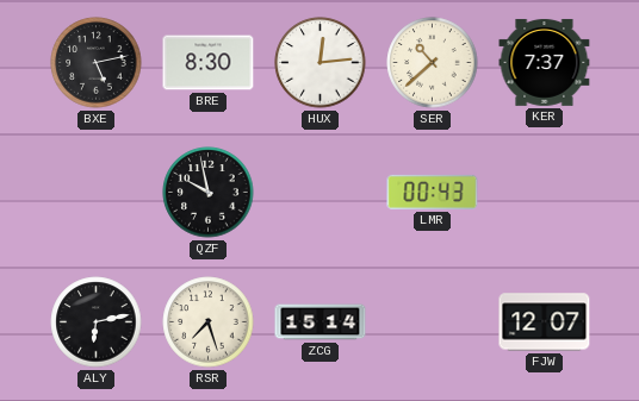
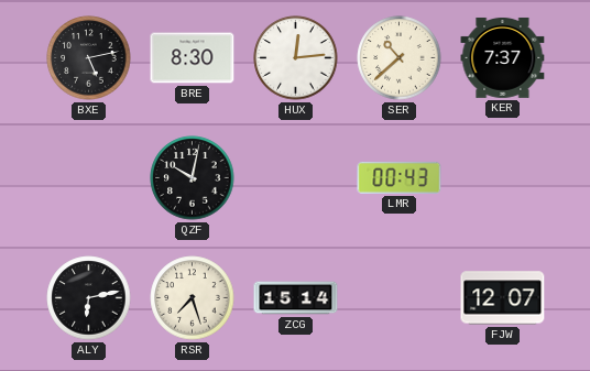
QZF: 9:58 -> 10:02 (193, 178)
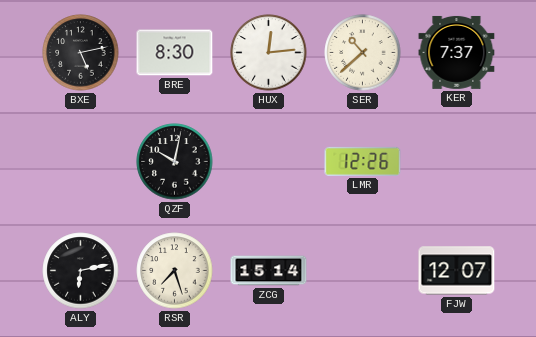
LMR: 00:43 -> 12:26 (363, 161)
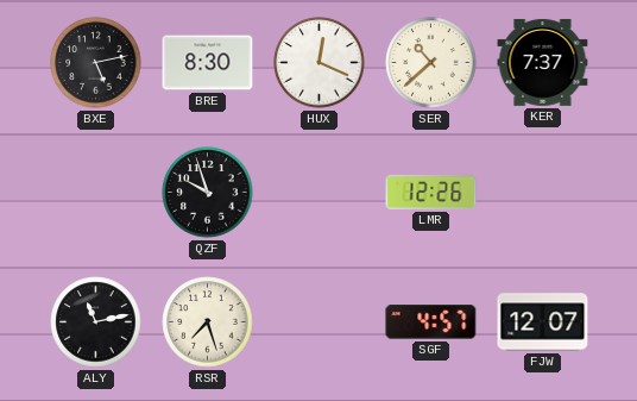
HUX: 12:14 -> 12:19 (320, 63)
QZF: 10:02 -> 9:57 (208, 193)
ALY: 6:13 -> 11:13 (96, 322)
ZCG: 15:14 -> none (269, 271)
SGF: none -> 4:57 (431, 322)
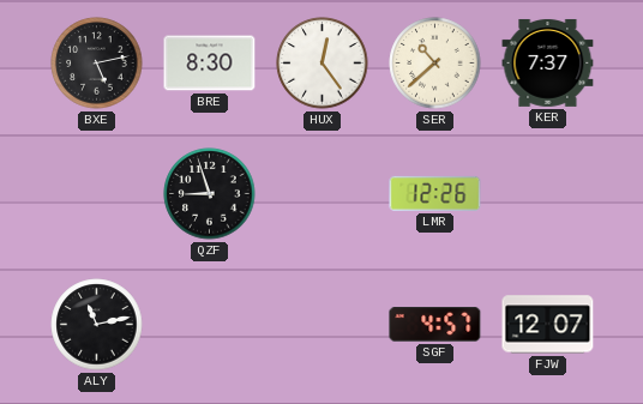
HUX: 12:19 -> 12:24 (323, 64)
QZF: 9:57 -> 8:57 (210, 194)
RSR: 7:27 -> none (208, 322)
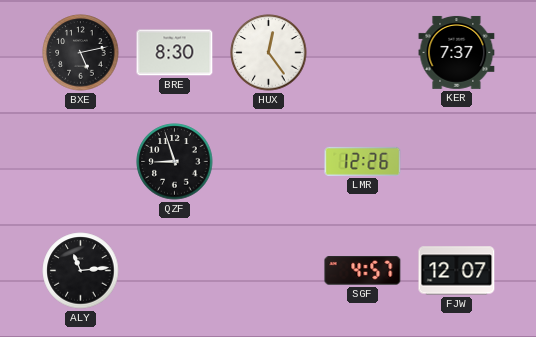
SER: 10:38 -> none (435, 64)
ALY: 11:13 -> 11:14 (81, 271)
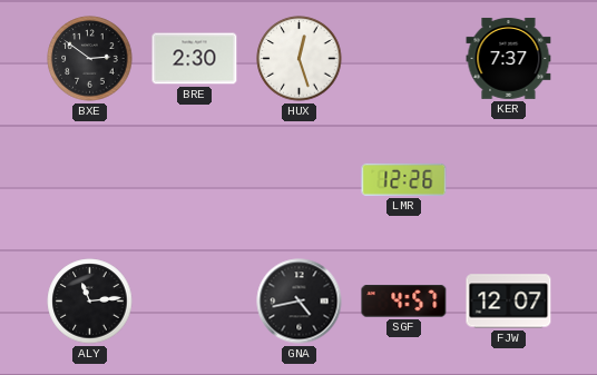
BXE: 5:13 -> 2:51 (90, 59)
BRE: 8:30 -> 2:30 (195, 59)
HUX: 12:24 -> 12:27 (300, 59)
QZF: 8:57 -> none (175, 162)
GNA: none -> 4:43 (300, 302)
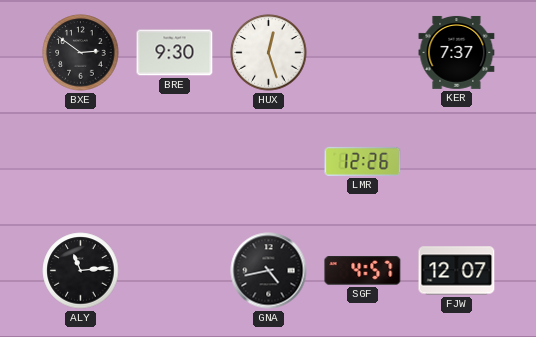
BRE: 2:30 -> 9:30 (175, 53)
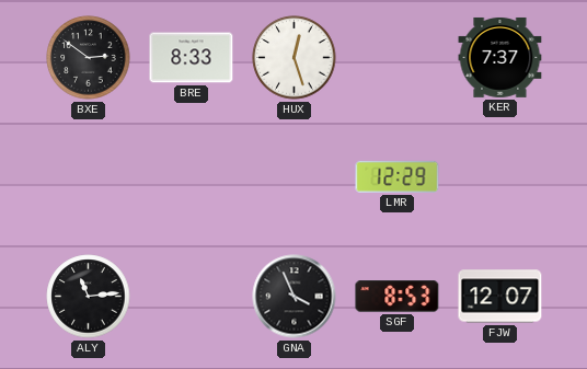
BRE: 9:30 -> 8:33 (192, 58)
LMR: 12:26 -> 12:29 (398, 176)
GNA: 4:43 -> 3:56 (295, 297)
SGF: 4:57 -> 8:53 (398, 297)
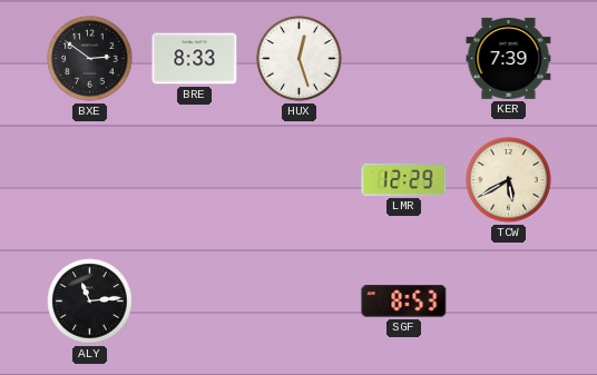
KER: 7:37 -> 7:39 (509, 58)
TCW: none -> 5:40 (509, 180)
GNA: 3:56 -> none (295, 297)
FJW: 12:07 -> none (500, 297)
